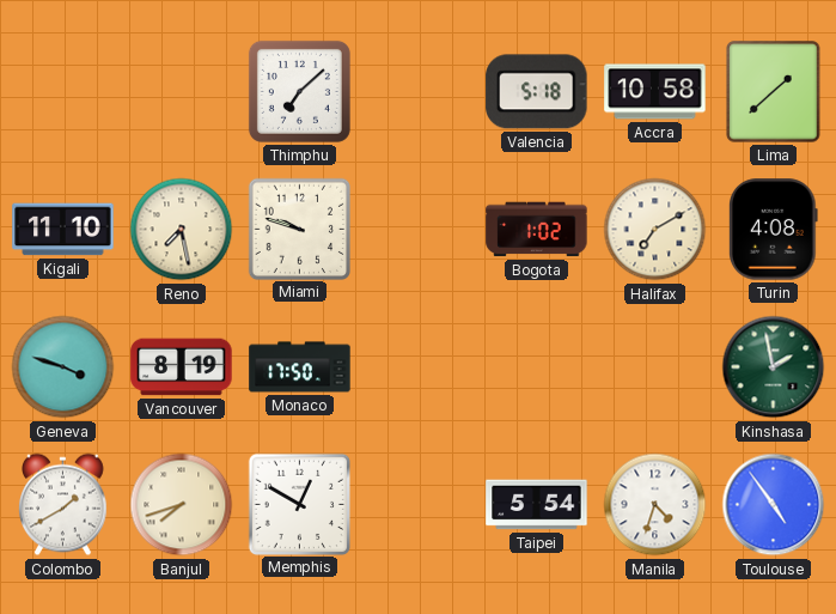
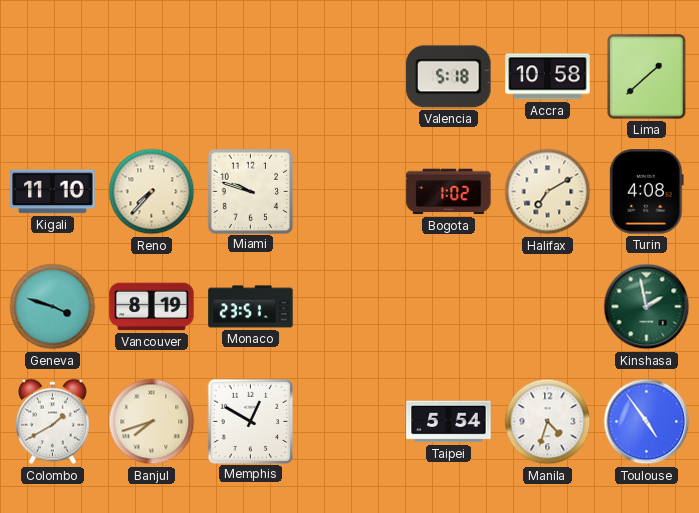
Thimphu: 7:08 -> none (299, 91)
Reno: 7:28 -> 7:37 (152, 192)
Monaco: 17:50 -> 23:51 (251, 307)
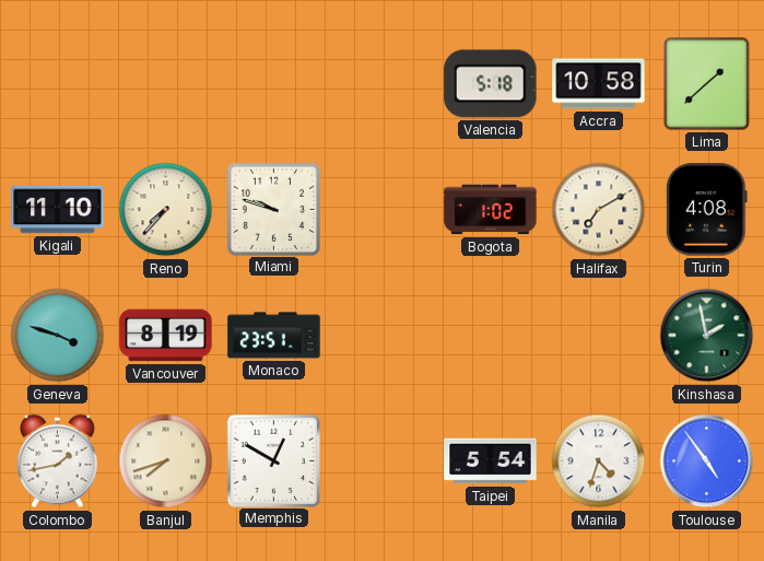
Colombo: 1:40 -> 1:43 (58, 461)
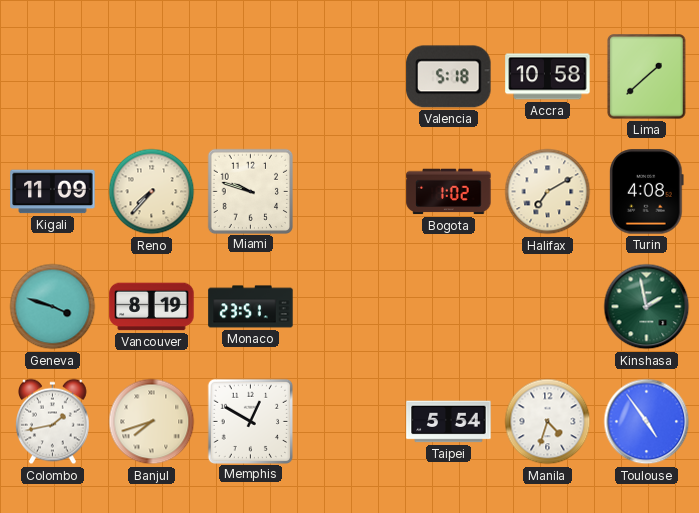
Kigali: 11:10 -> 11:09 (53, 192)
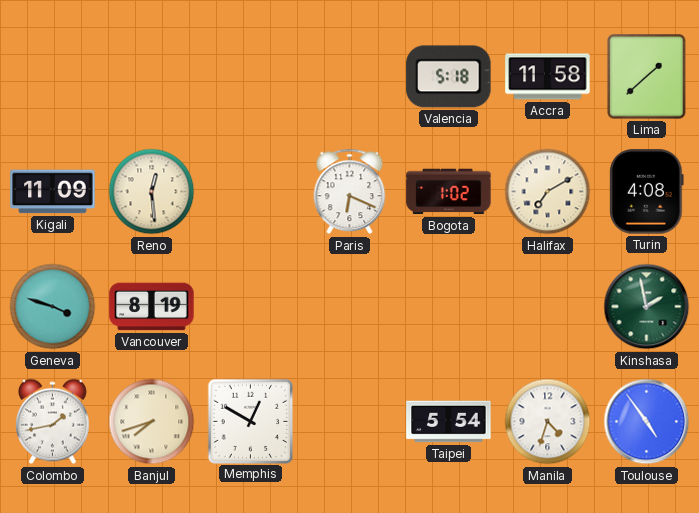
Accra: 10:58 -> 11:58 (548, 77)
Reno: 7:37 -> 12:29 (152, 192)
Miami: 9:48 -> none (250, 191)
Paris: none -> 6:19 (350, 192)
Monaco: 23:51 -> none (251, 307)
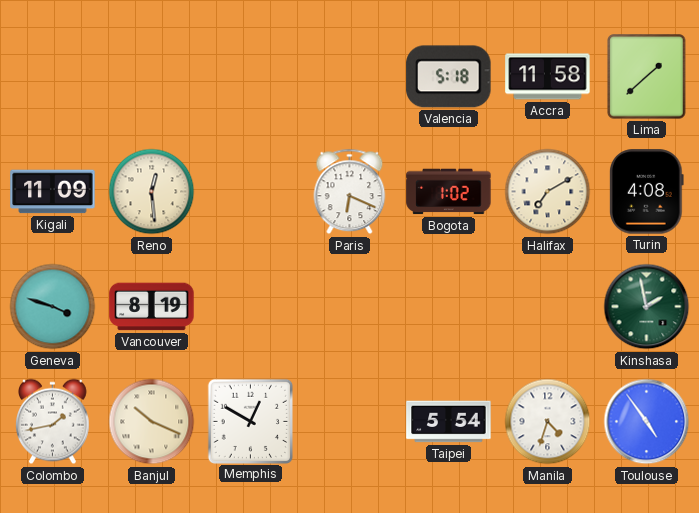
Banjul: 7:42 -> 10:19 (152, 422)
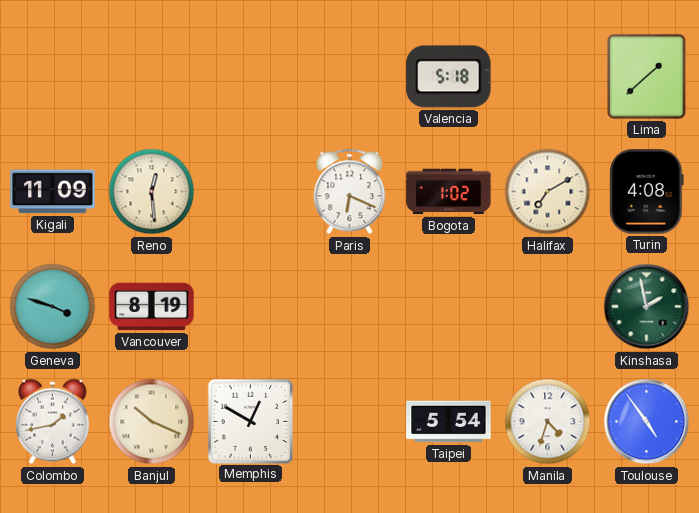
Accra: 11:58 -> none (548, 77)
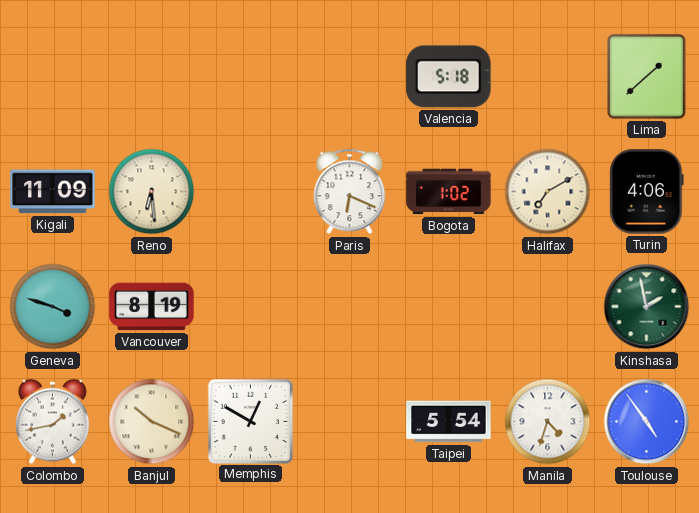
Reno: 12:29 -> 6:29 (152, 192)
Turin: 4:08 -> 4:06 (646, 192)
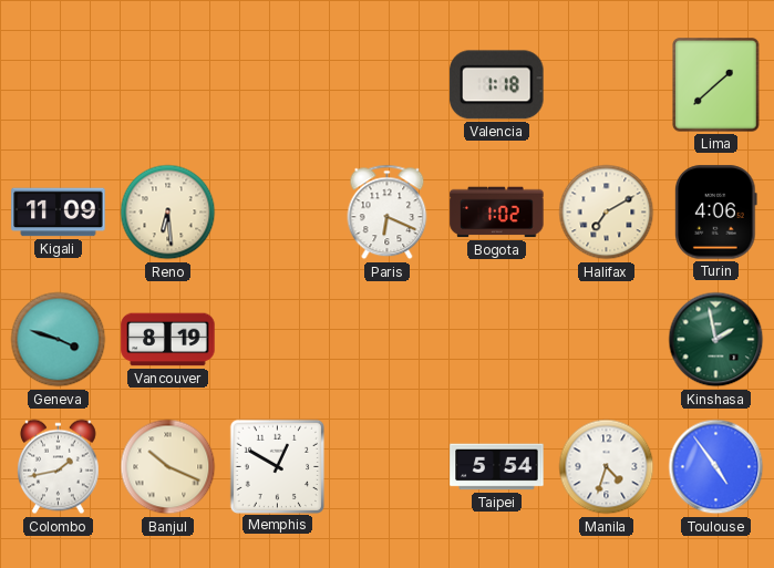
Valencia: 5:18 -> 1:18 (497, 85)
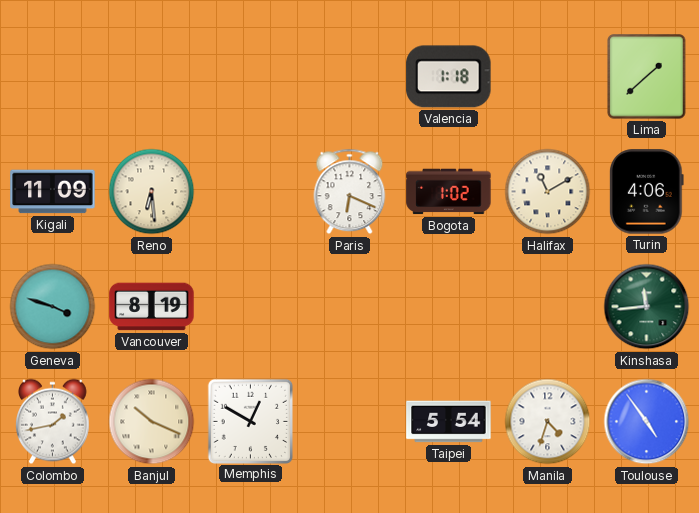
Halifax: 7:10 -> 11:10 (548, 192)
Kinshasa: 1:58 -> 11:44 (647, 307)
